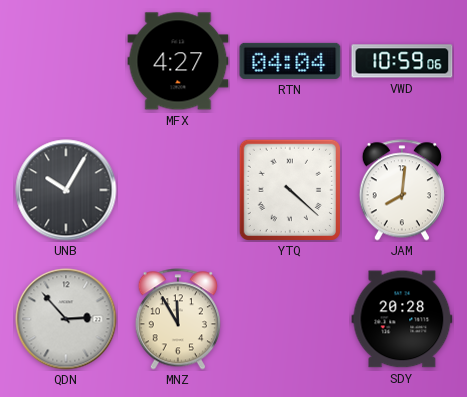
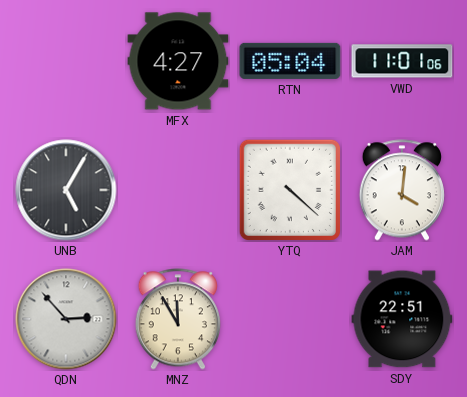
RTN: 04:04 -> 05:04 (290, 61)
VWD: 10:59 -> 11:01 (402, 61)
UNB: 10:05 -> 5:05 (66, 190)
JAM: 8:01 -> 4:01 (402, 190)
SDY: 20:28 -> 22:51 (402, 319)
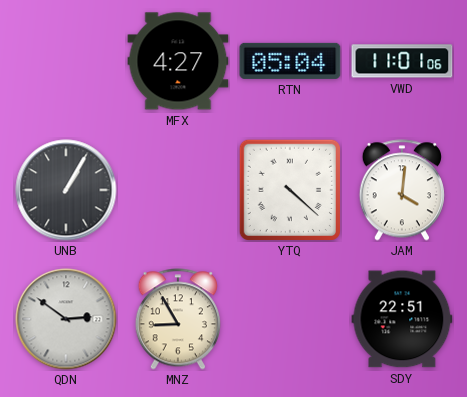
UNB: 5:05 -> 1:05 (66, 190)
QDN: 2:53 -> 2:51 (66, 319)
MNZ: 11:55 -> 8:55 (178, 319)
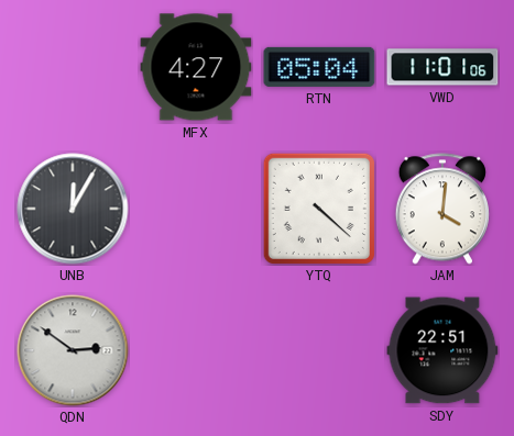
UNB: 1:05 -> 12:05 (73, 209)
MNZ: 8:55 -> none (178, 319)
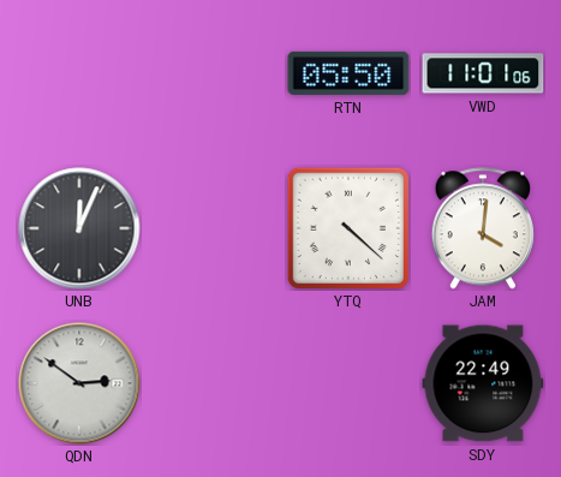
MFX: 4:27 -> none (196, 67)
RTN: 05:04 -> 05:50 (348, 73)
UNB: 12:05 -> 12:04 (79, 228)
SDY: 22:51 -> 22:49 (483, 383)
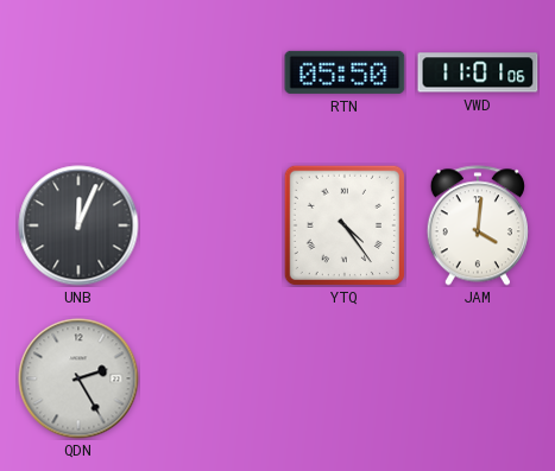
YTQ: 4:22 -> 4:24 (345, 225)
QDN: 2:51 -> 2:25 (78, 378)
SDY: 22:49 -> none (483, 383)
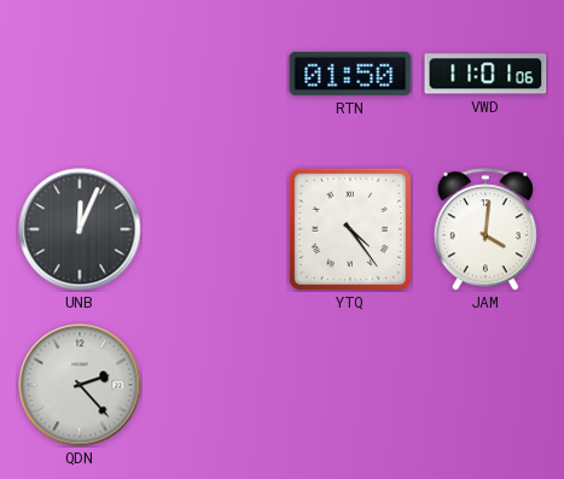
RTN: 05:50 -> 01:50 (350, 74)
QDN: 2:25 -> 2:23 (80, 385)
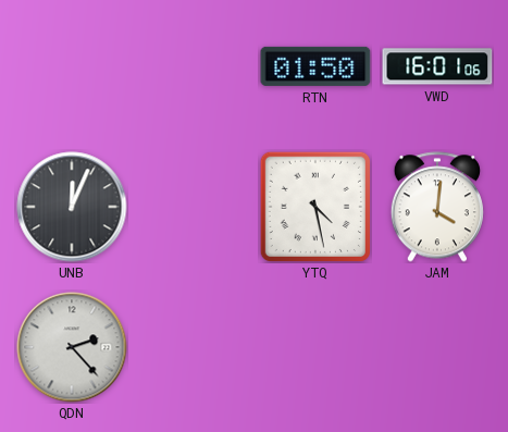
VWD: 11:01 -> 16:01 (437, 66)
YTQ: 4:24 -> 4:28 (315, 207)
